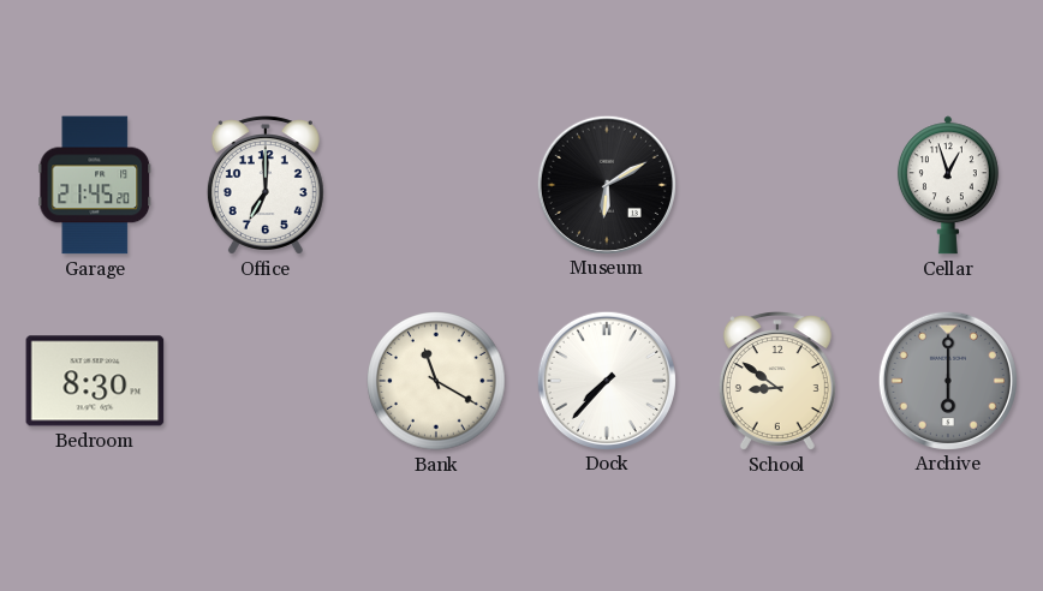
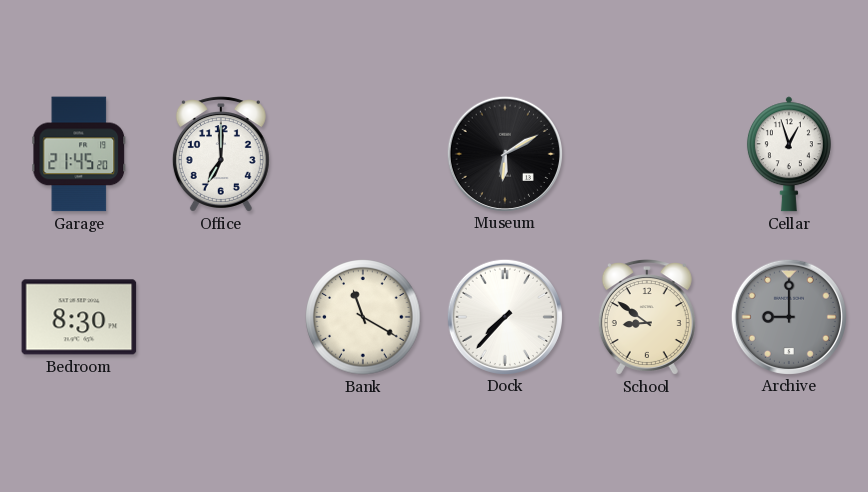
Archive: 6:00 -> 9:00 (788, 316)
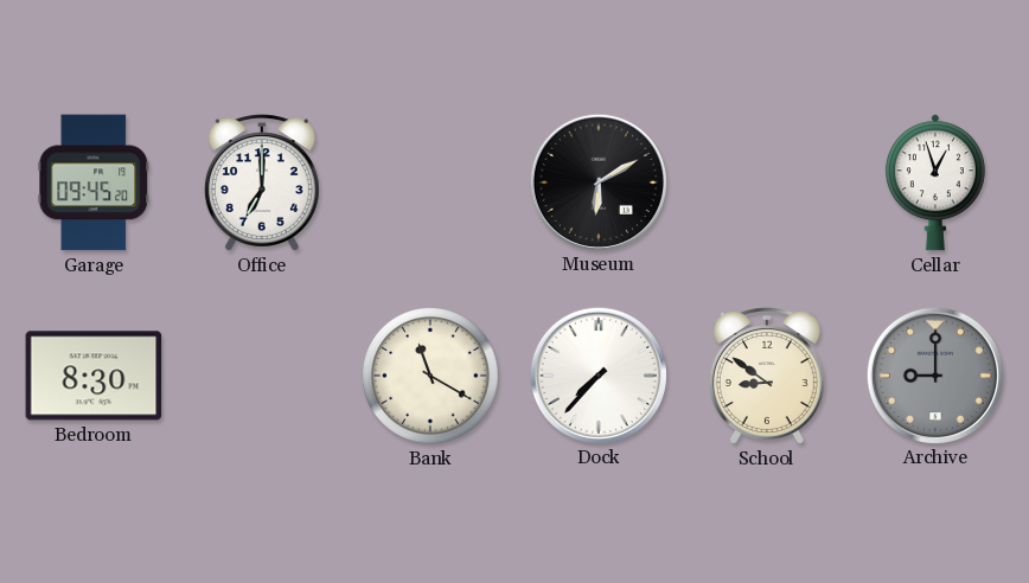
Garage: 21:45 -> 09:45 (94, 182)
